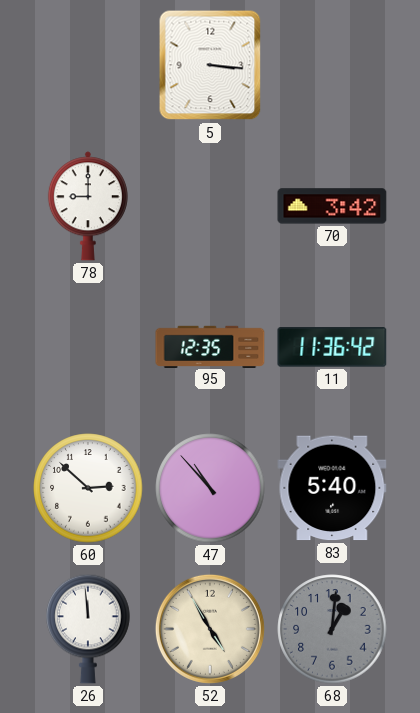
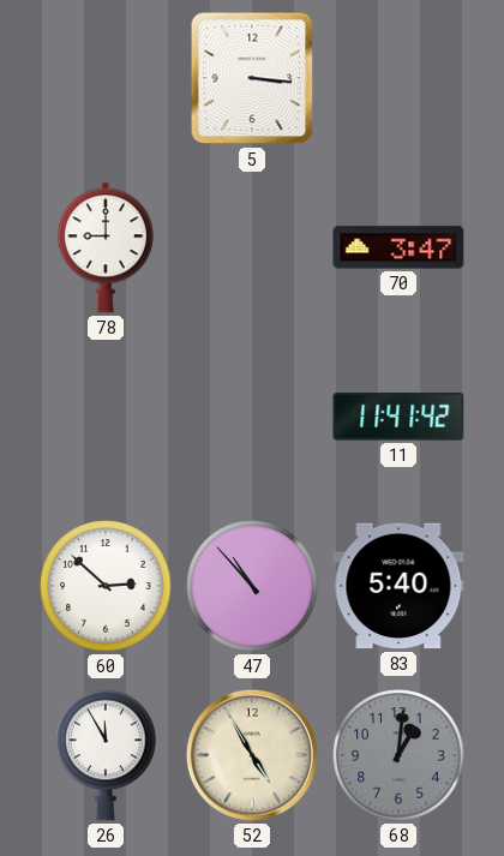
70: 3:42 -> 3:47 (398, 247)
95: 12:35 -> none (210, 346)
11: 11:36 -> 11:41 (398, 417)
26: 11:59 -> 11:55 (106, 755)
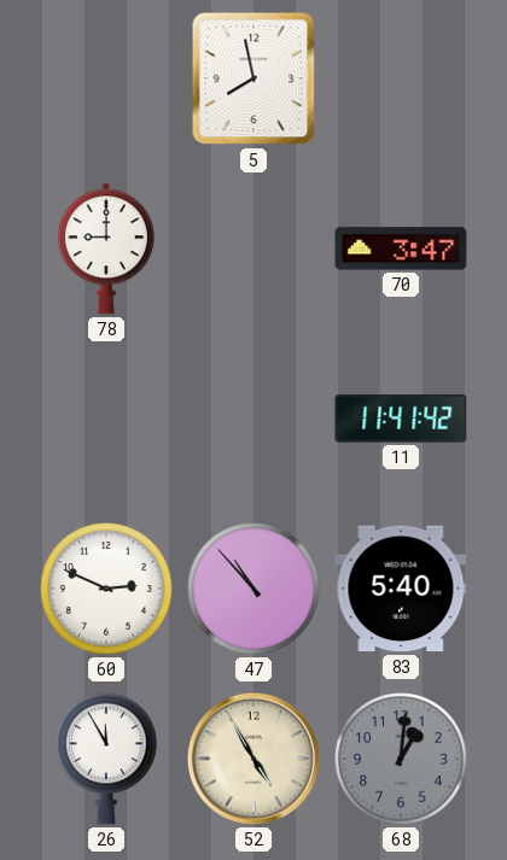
5: 3:16 -> 7:58 (253, 78)
60: 2:52 -> 2:49 (106, 589)
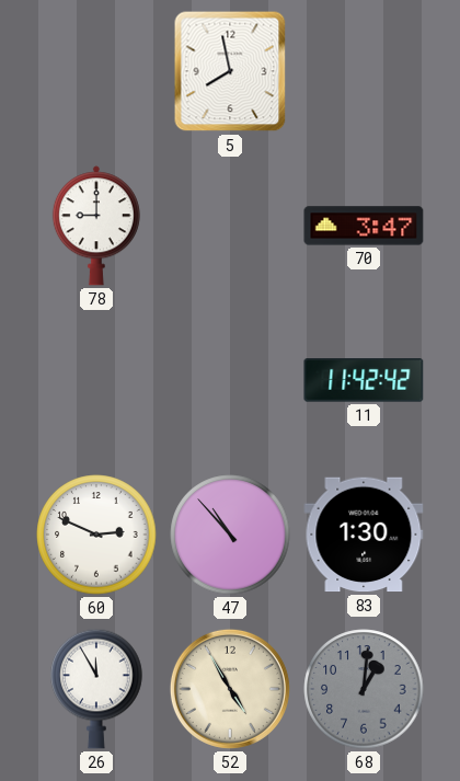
11: 11:41 -> 11:42 (364, 380)
83: 5:40 -> 1:30 (364, 535)
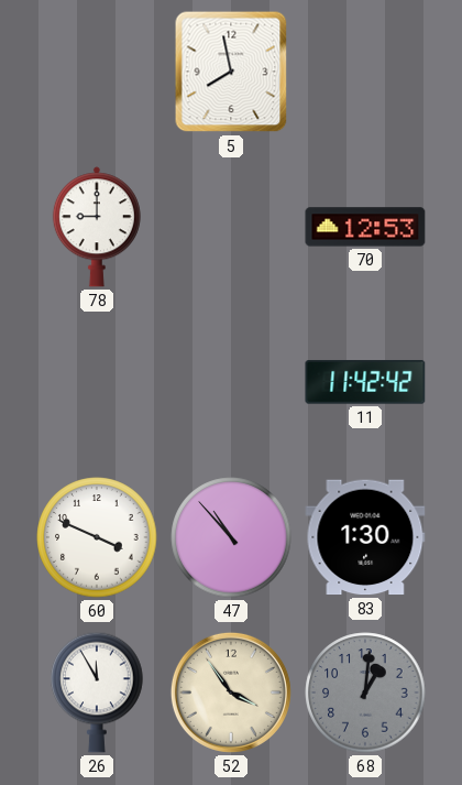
70: 3:47 -> 12:53 (365, 227)
60: 2:49 -> 3:49 (97, 537)
52: 4:55 -> 3:54 (231, 693)
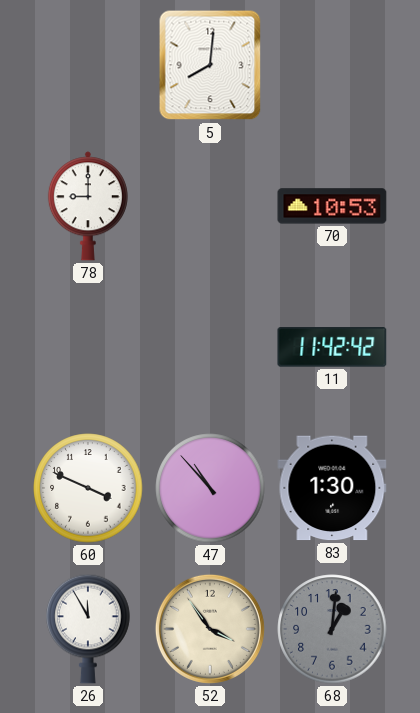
5: 7:58 -> 8:01 (210, 65)
70: 12:53 -> 10:53 (332, 206)
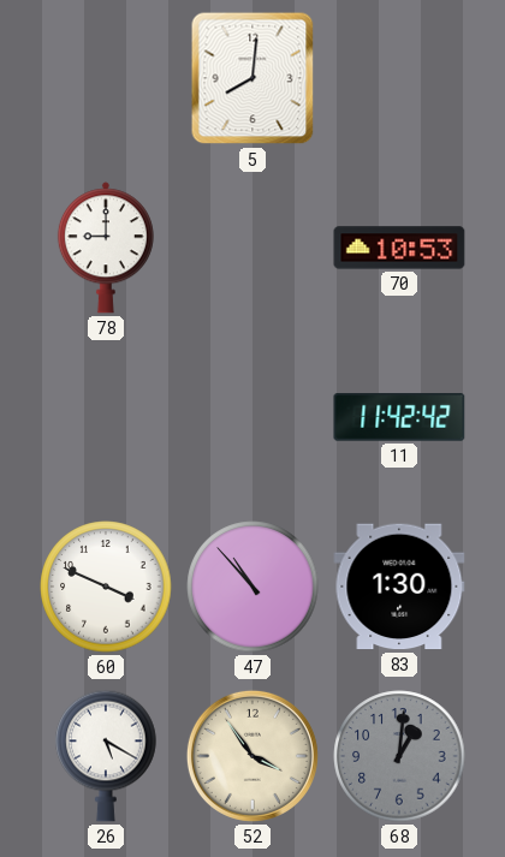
26: 11:55 -> 5:20 (106, 756)
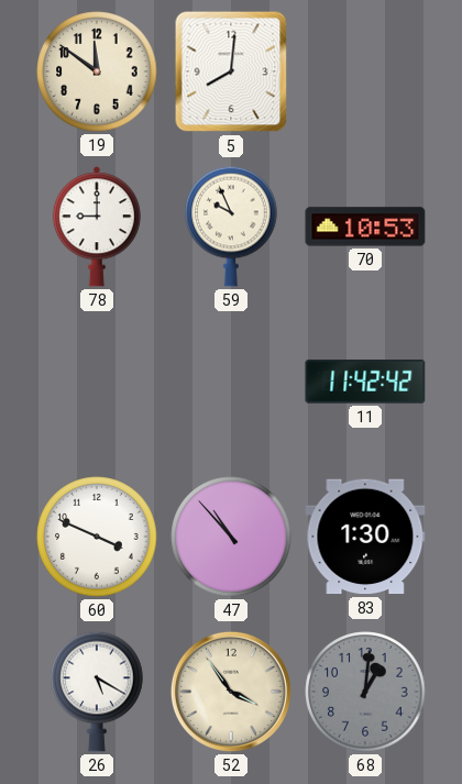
19: none -> 11:51 (97, 71)
59: none -> 9:56 (231, 227)
